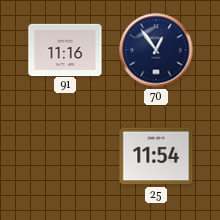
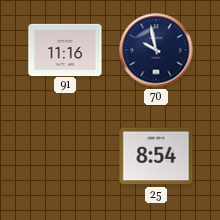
70: 12:54 -> 9:58 (156, 50)
25: 11:54 -> 8:54 (156, 156)
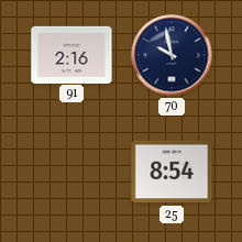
91: 11:16 -> 2:16 (71, 54)
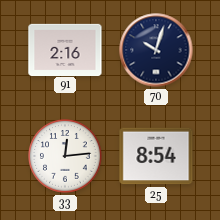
70: 9:58 -> 10:03 (156, 50)
33: none -> 12:14 (66, 157)
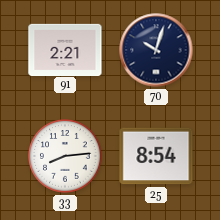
91: 2:16 -> 2:21 (65, 49)
33: 12:14 -> 8:14 (66, 157)
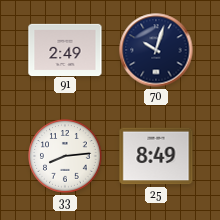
91: 2:21 -> 2:49 (65, 49)
25: 8:54 -> 8:49 (156, 156)
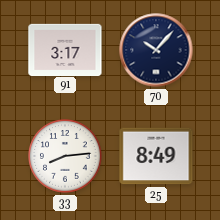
91: 2:49 -> 3:17 (65, 49)
70: 10:03 -> 10:07 (156, 50)
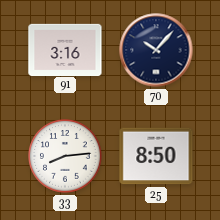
91: 3:17 -> 3:16 (65, 49)
25: 8:49 -> 8:50 (156, 156)
